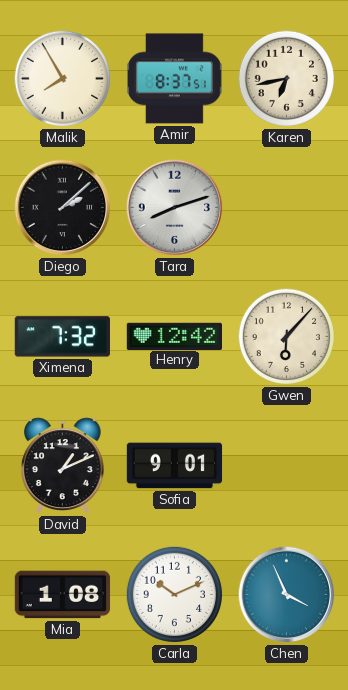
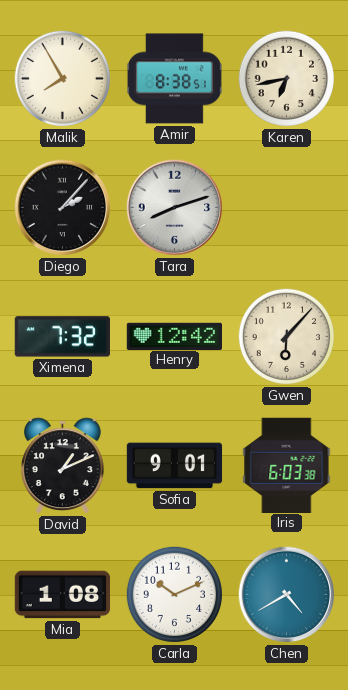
Amir: 8:37 -> 8:38 (175, 79)
Diego: 2:08 -> 2:07 (63, 208)
Iris: none -> 6:03 (287, 465)
Chen: 3:56 -> 4:40 (287, 595)
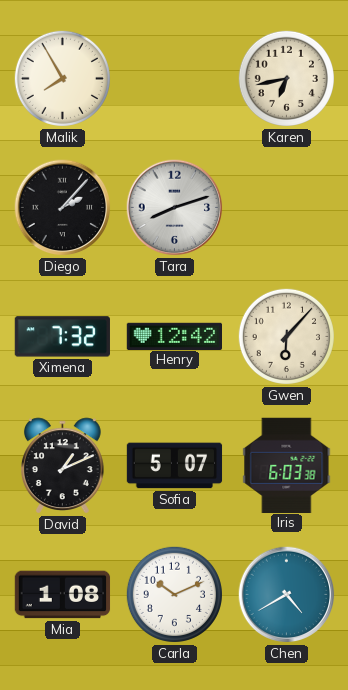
Amir: 8:38 -> none (175, 79)
Sofia: 9:01 -> 5:07 (175, 466)
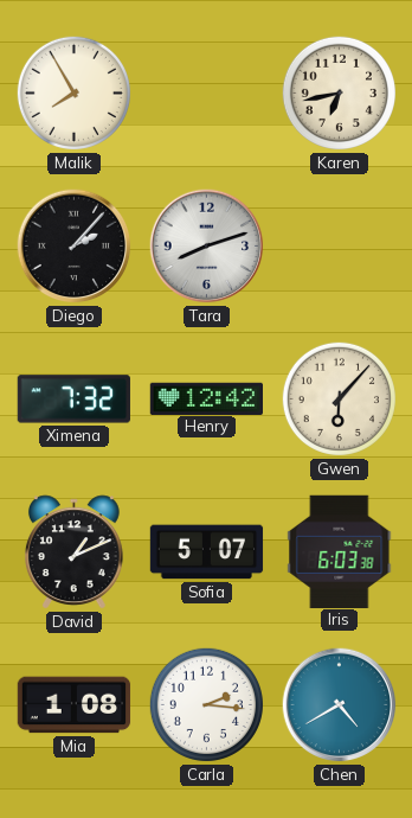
Carla: 10:11 -> 2:16 (206, 704)
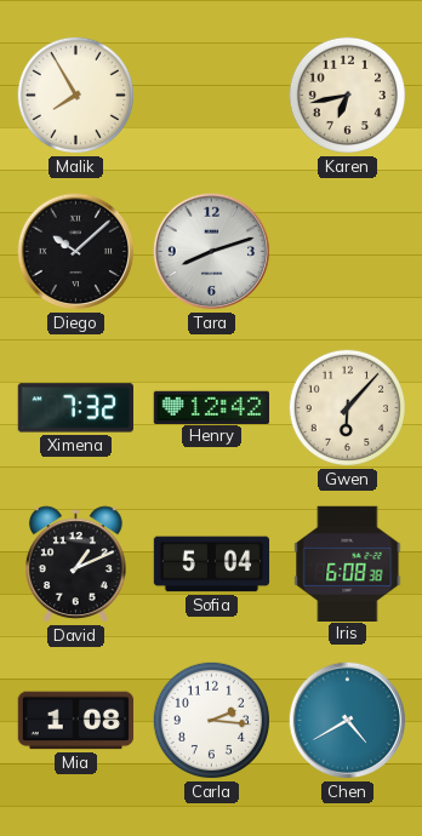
Diego: 2:07 -> 10:08 (76, 252)
Sofia: 5:07 -> 5:04 (212, 565)
Iris: 6:03 -> 6:08 (348, 563)
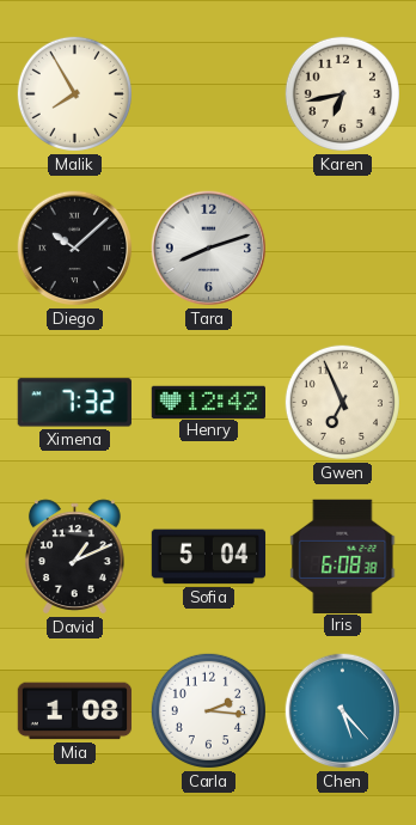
Gwen: 6:07 -> 6:56 (342, 402)
Chen: 4:40 -> 5:23 (343, 711)
